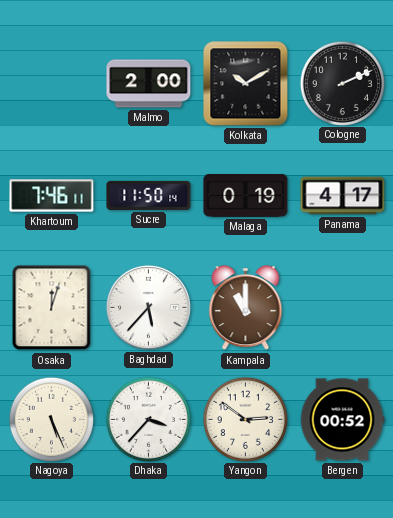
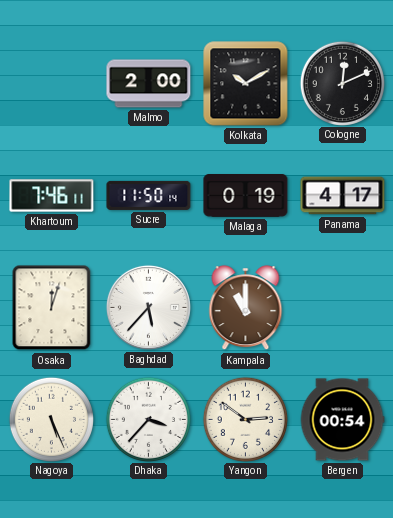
Cologne: 2:11 -> 12:11 (342, 83)
Bergen: 00:52 -> 00:54 (342, 420)
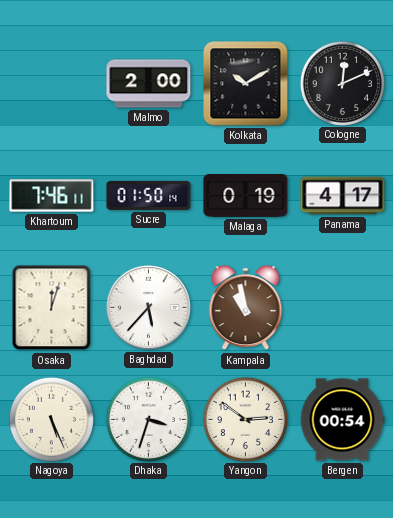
Sucre: 11:50 -> 01:50 (149, 195)
Kampala: 11:00 -> 10:58 (246, 308)
Dhaka: 3:37 -> 3:33 (148, 419)
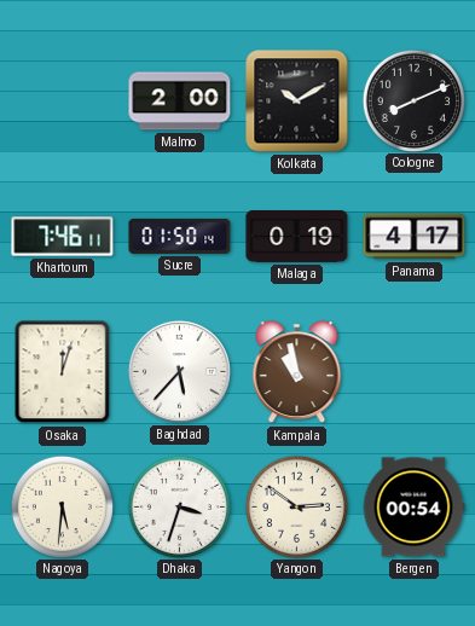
Cologne: 12:11 -> 8:11 (413, 100)
Nagoya: 5:26 -> 5:31 (62, 506)
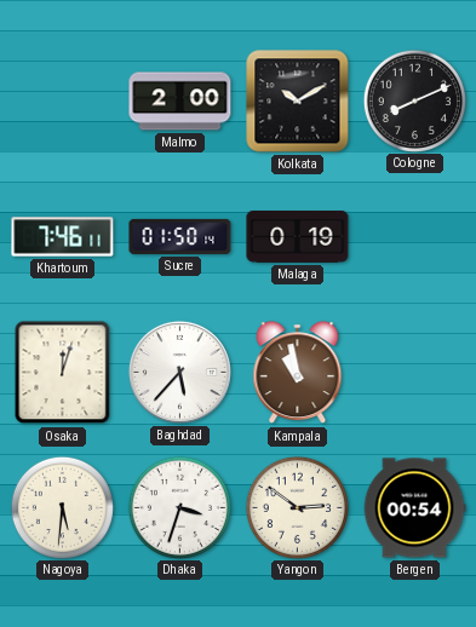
Panama: 4:17 -> none (415, 237)
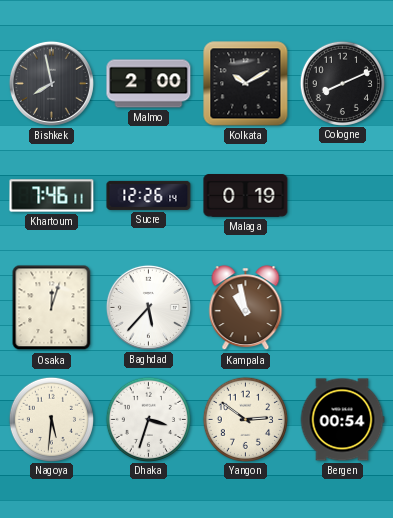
Bishkek: none -> 7:58 (51, 83)
Sucre: 01:50 -> 12:26 (149, 195)
